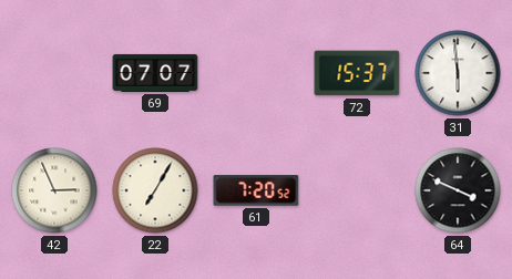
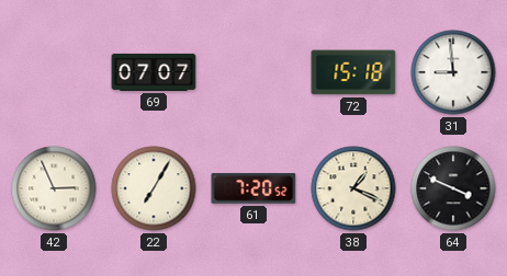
72: 15:37 -> 15:18 (353, 72)
31: 5:59 -> 8:59 (453, 72)
38: none -> 1:19 (353, 188)
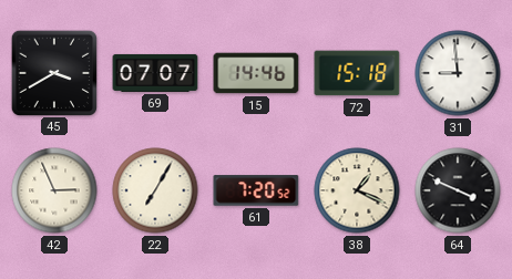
45: none -> 3:40 (53, 72)
15: none -> 14:46 (256, 73)
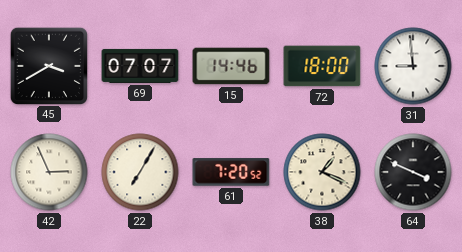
72: 15:18 -> 18:00 (322, 66)
